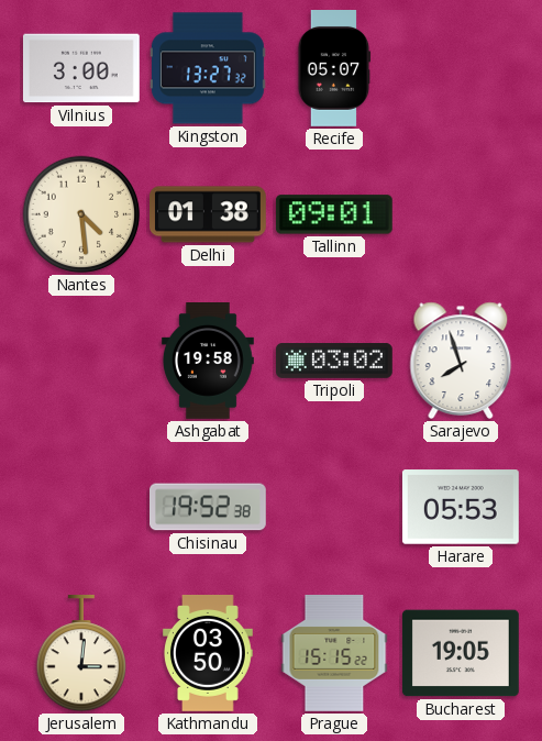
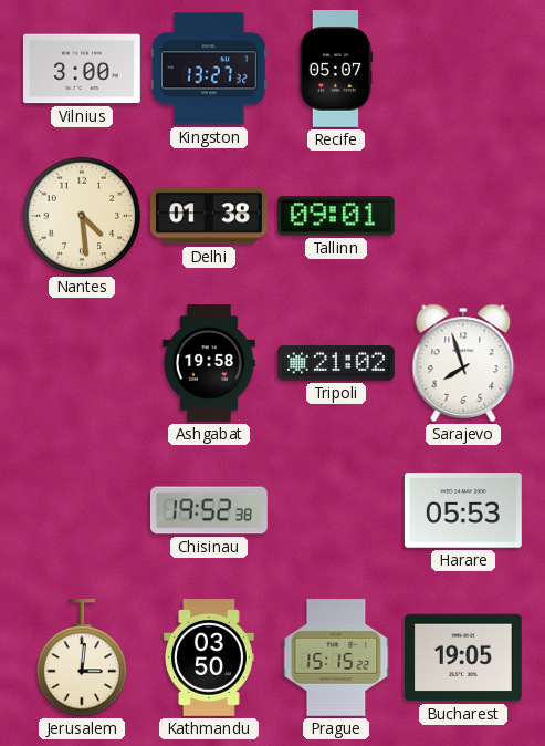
Tripoli: 03:02 -> 21:02 (336, 363)
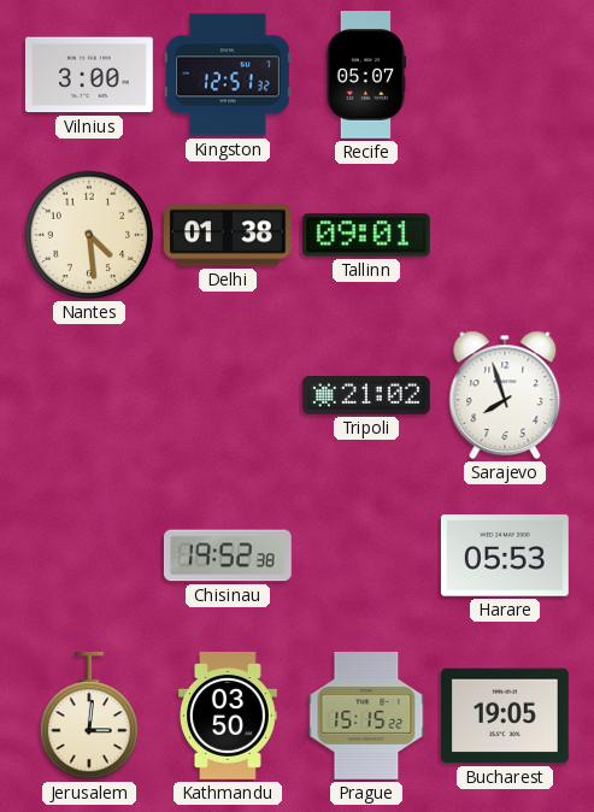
Kingston: 13:27 -> 12:51 (228, 75)
Ashgabat: 19:58 -> none (209, 364)
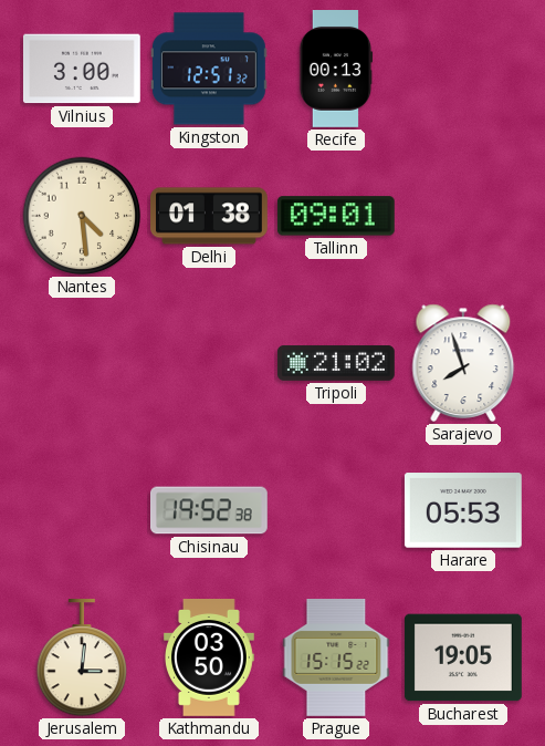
Recife: 05:07 -> 00:13 (336, 70)
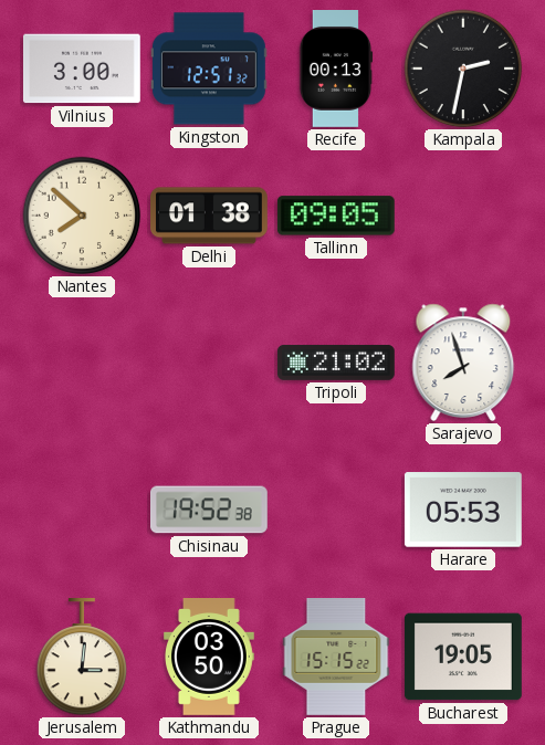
Kampala: none -> 2:32 (463, 69)
Nantes: 4:29 -> 7:52 (82, 216)
Tallinn: 09:01 -> 09:05 (336, 216)
